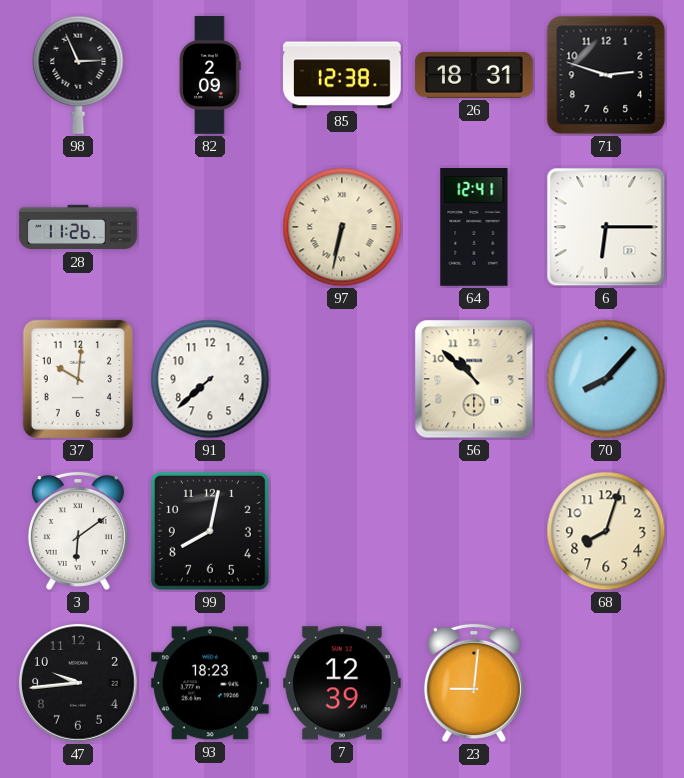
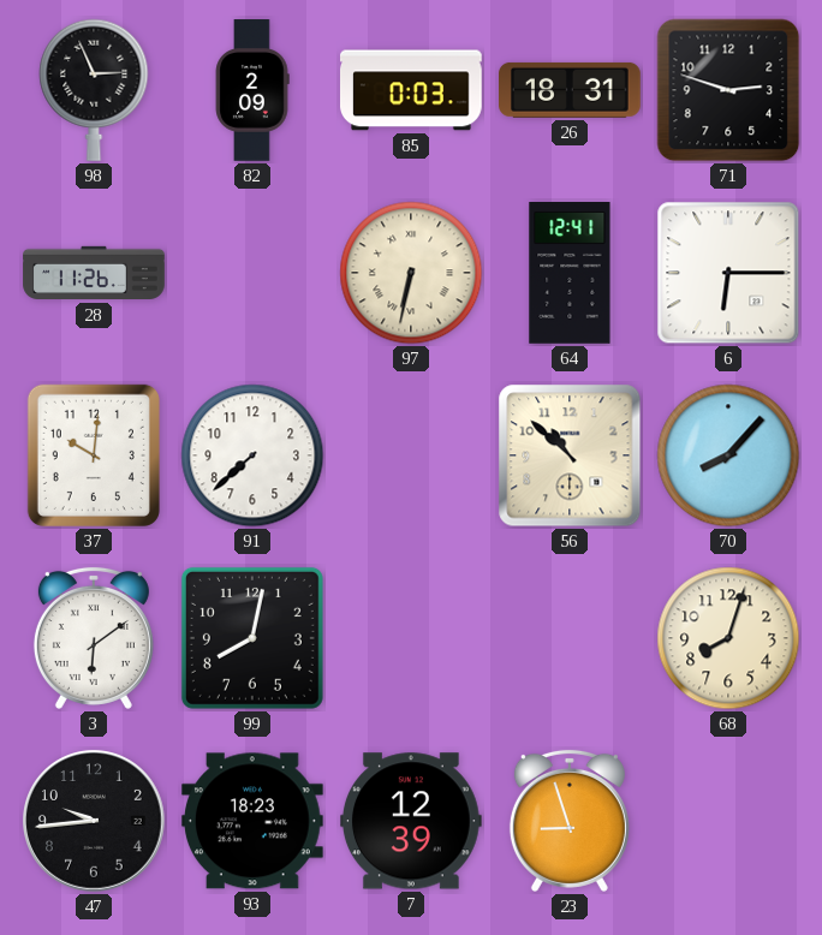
85: 12:38 -> 0:03 (412, 90)
23: 9:01 -> 8:57 (570, 821)
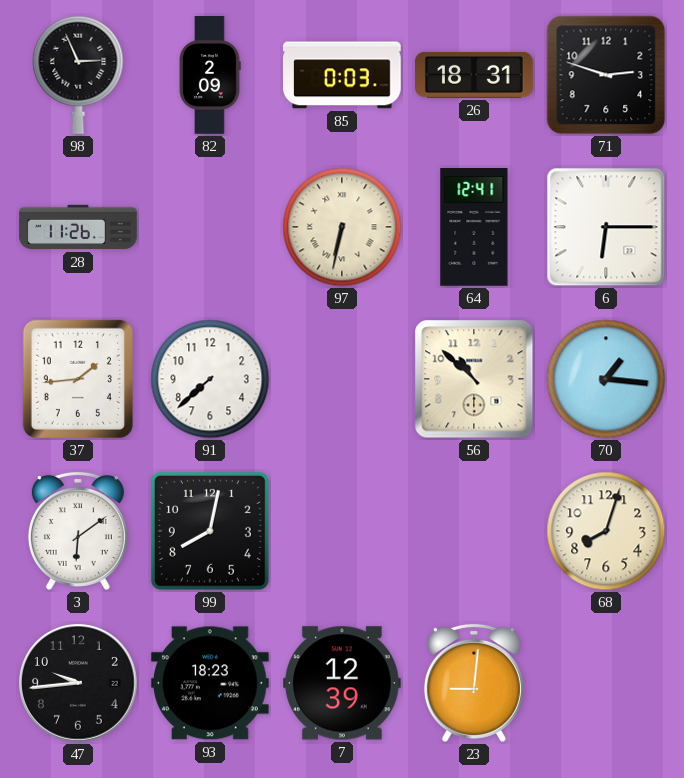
37: 10:01 -> 1:44 (78, 379)
70: 8:07 -> 1:16 (606, 379)
23: 8:57 -> 9:01 (474, 683)
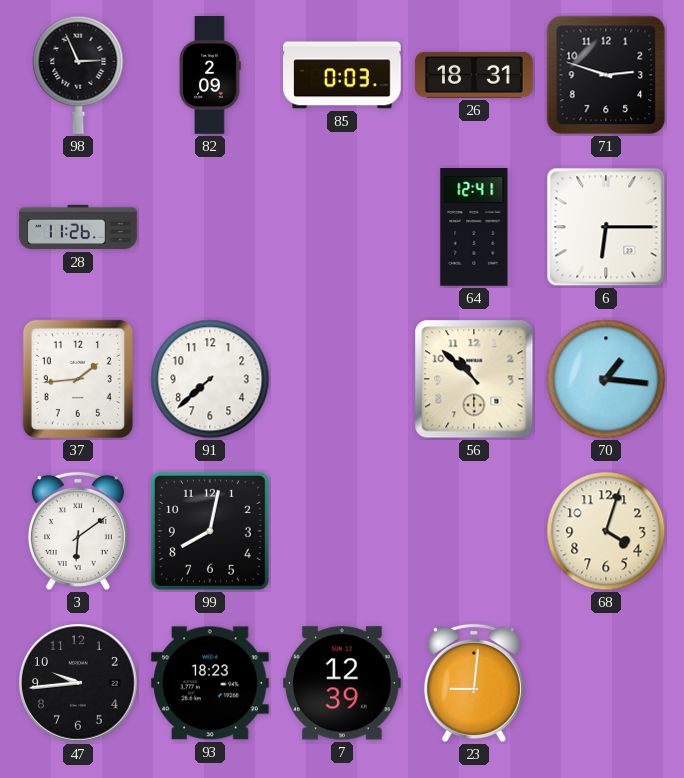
97: 6:32 -> none (342, 227)
68: 8:03 -> 4:03 (606, 531)
